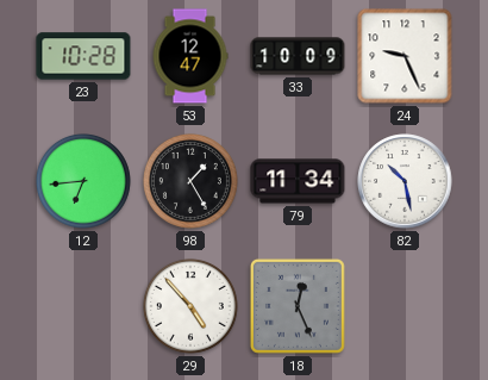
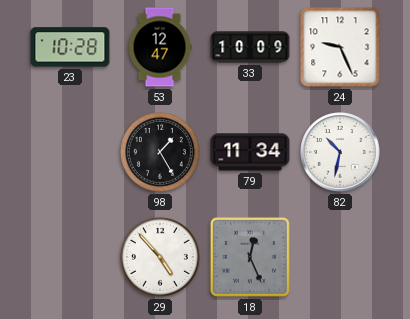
12: 6:44 -> none (83, 181)
82: 10:28 -> 10:32 (340, 152)
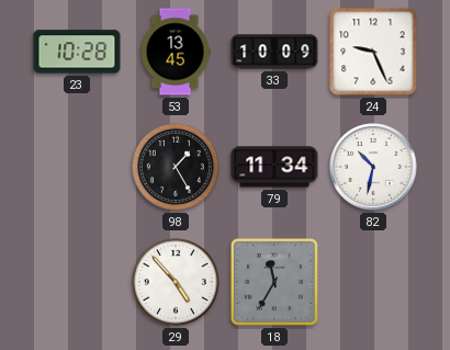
53: 12:47 -> 13:45 (176, 52)
18: 12:26 -> 11:35 (274, 282)
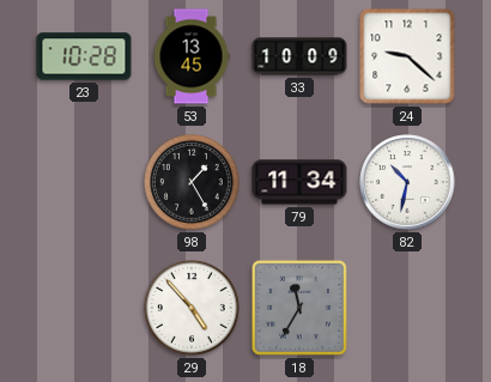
24: 9:26 -> 9:22 (407, 56)
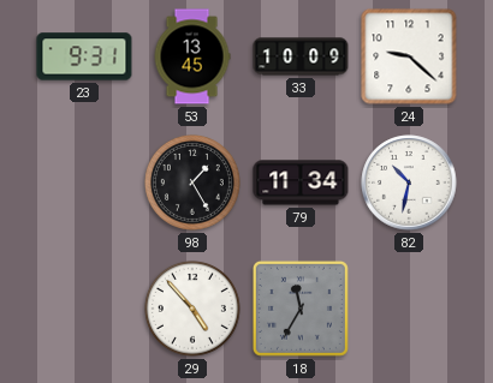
23: 10:28 -> 9:31 (84, 56)
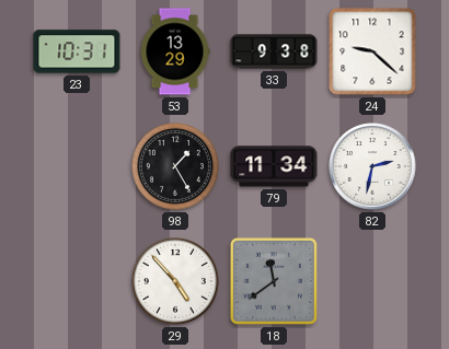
23: 9:31 -> 10:31 (77, 51)
53: 13:45 -> 13:29 (175, 51)
33: 10:09 -> 9:38 (274, 51)
82: 10:32 -> 2:32 (372, 166)
18: 11:35 -> 11:39 (274, 281)
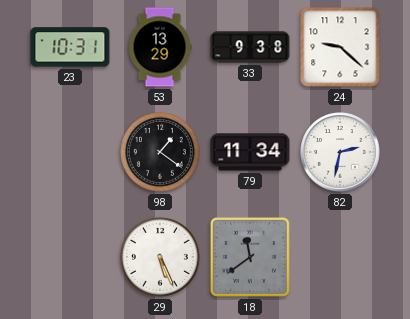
98: 1:25 -> 1:21 (160, 152)
29: 4:53 -> 5:26 (160, 257)
